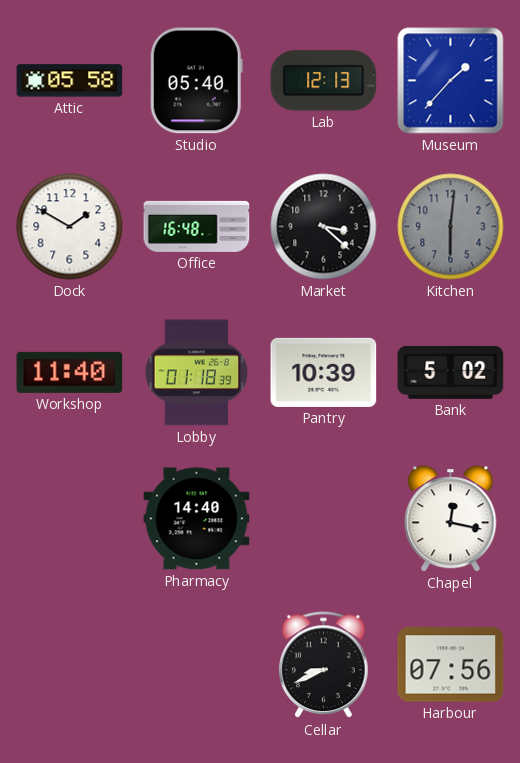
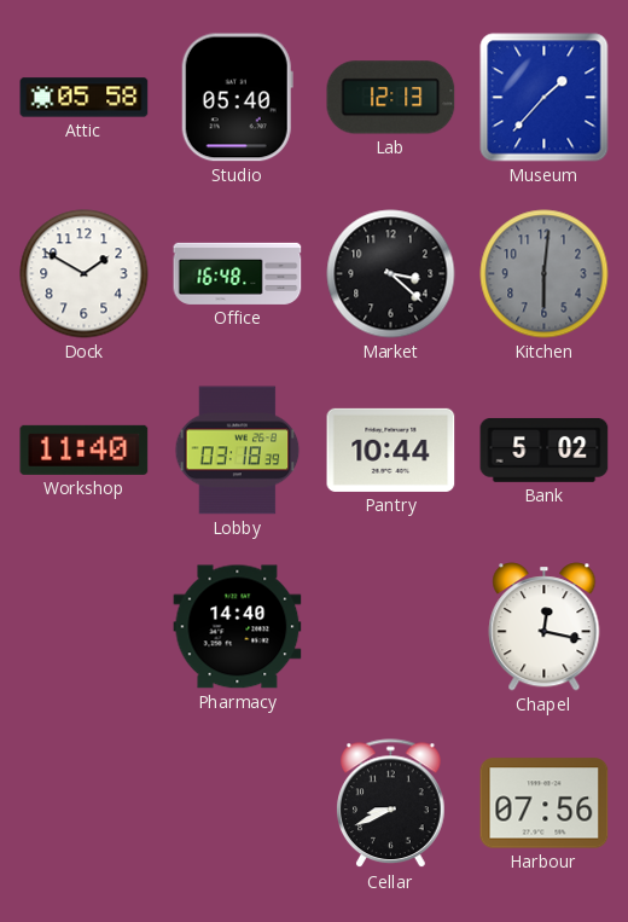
Lobby: 01:18 -> 03:18 (238, 451)
Pantry: 10:39 -> 10:44 (391, 450)
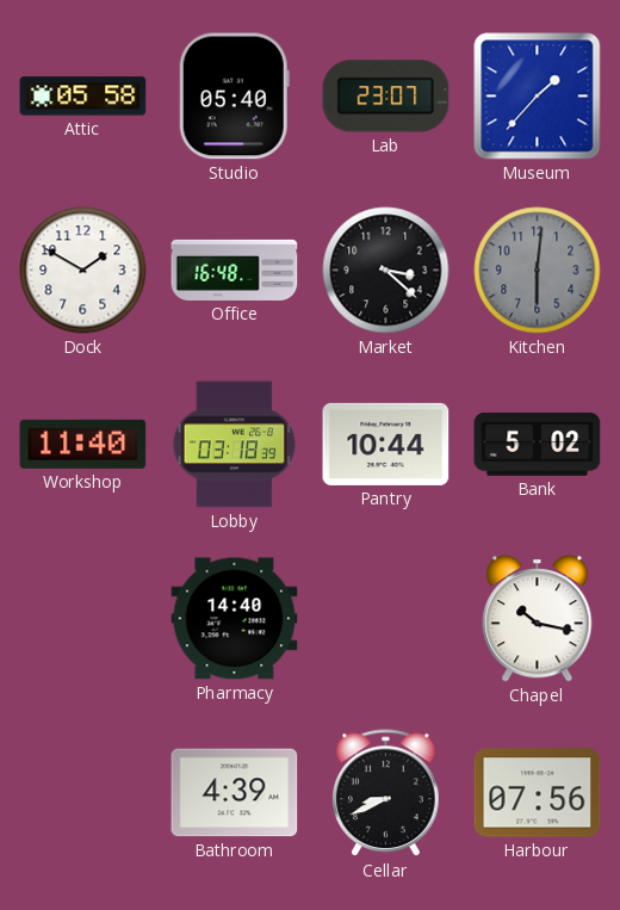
Lab: 12:13 -> 23:07 (386, 97)
Chapel: 12:17 -> 10:17 (538, 619)
Bathroom: none -> 4:39 (235, 793)
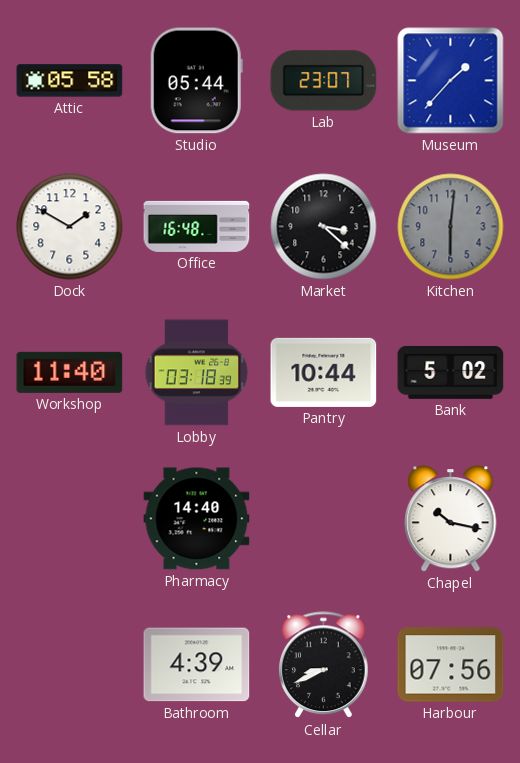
Studio: 05:40 -> 05:44 (196, 81)
